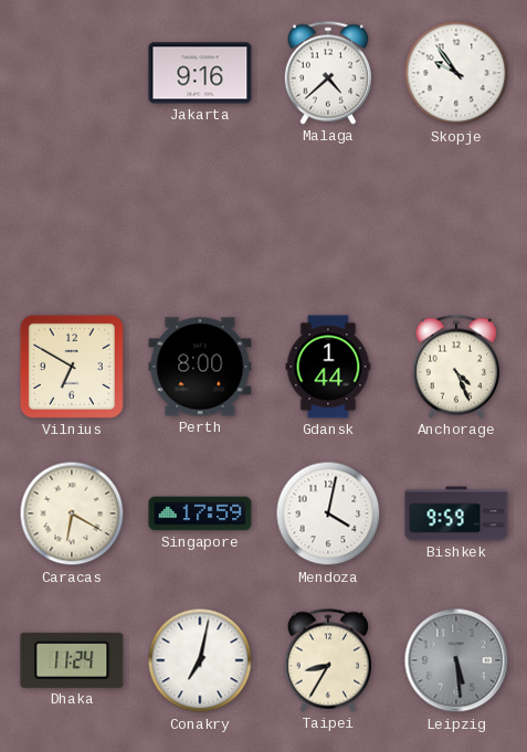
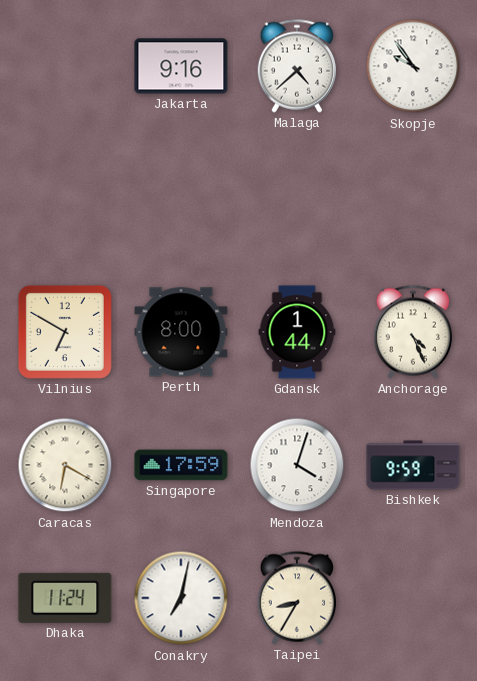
Mendoza: 4:02 -> 4:03 (297, 465)
Leipzig: 5:29 -> none (456, 660)
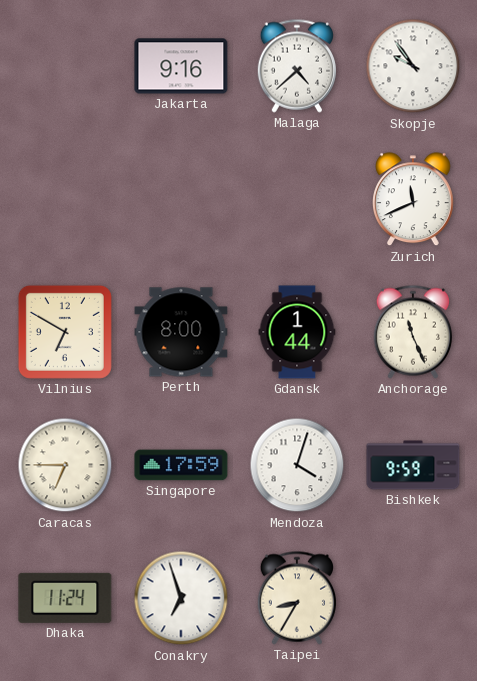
Zurich: none -> 11:41 (414, 200)
Anchorage: 4:26 -> 11:26 (412, 332)
Caracas: 6:20 -> 6:45 (65, 465)
Conakry: 7:02 -> 6:57 (181, 598)
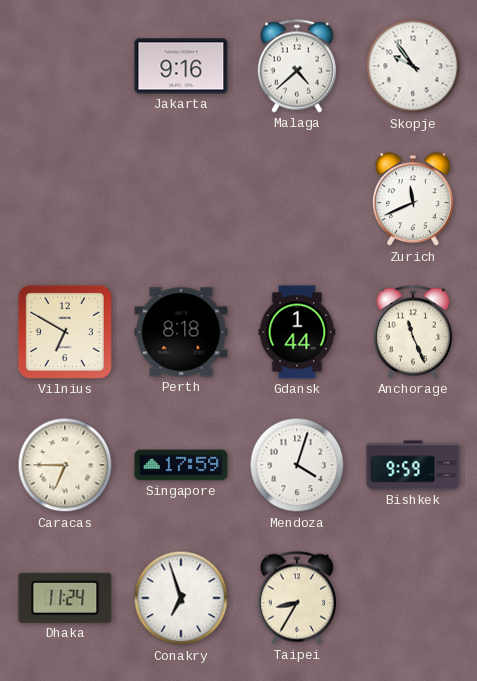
Perth: 8:00 -> 8:18 (181, 332)
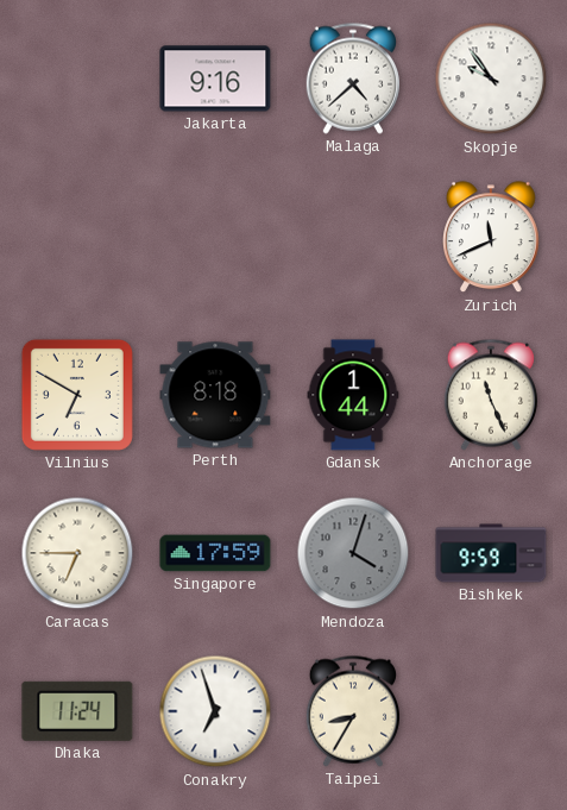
Mendoza dial: white -> grey (353, 553)
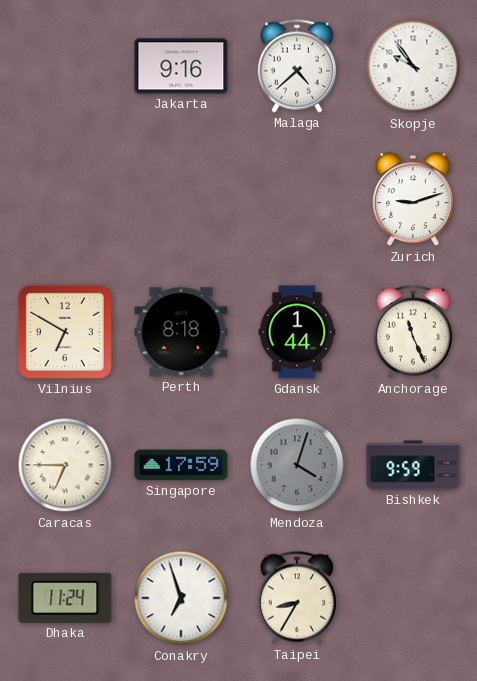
Zurich: 11:41 -> 9:12 (414, 200)
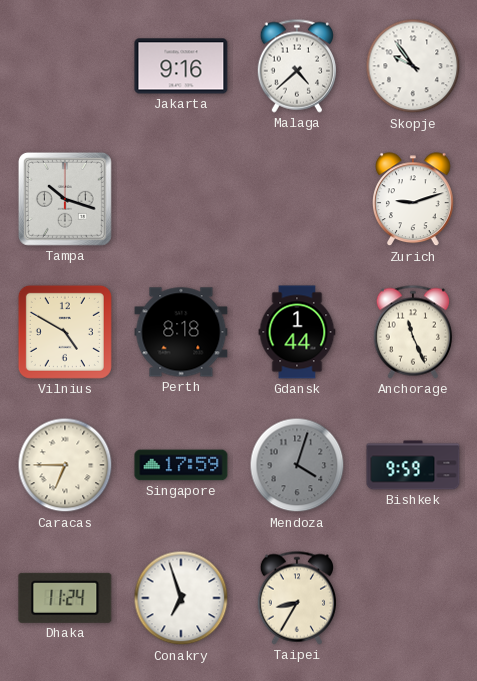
Tampa: none -> 10:18 (65, 199)
Vilnius: 6:50 -> 4:50 (65, 332)
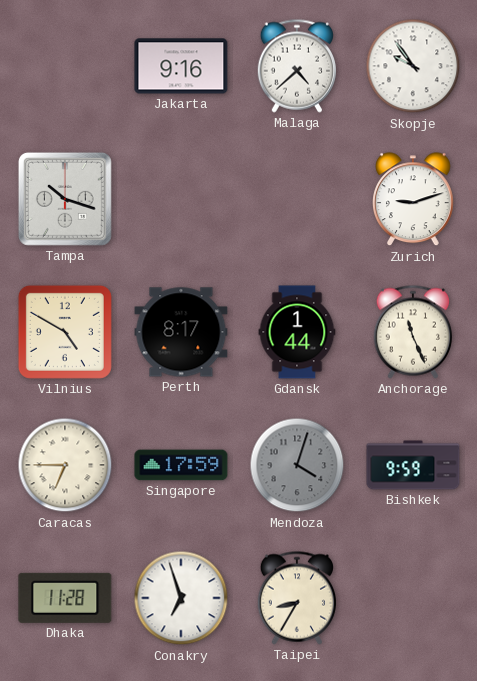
Perth: 8:18 -> 8:17 (181, 332)
Dhaka: 11:24 -> 11:28 (65, 598)
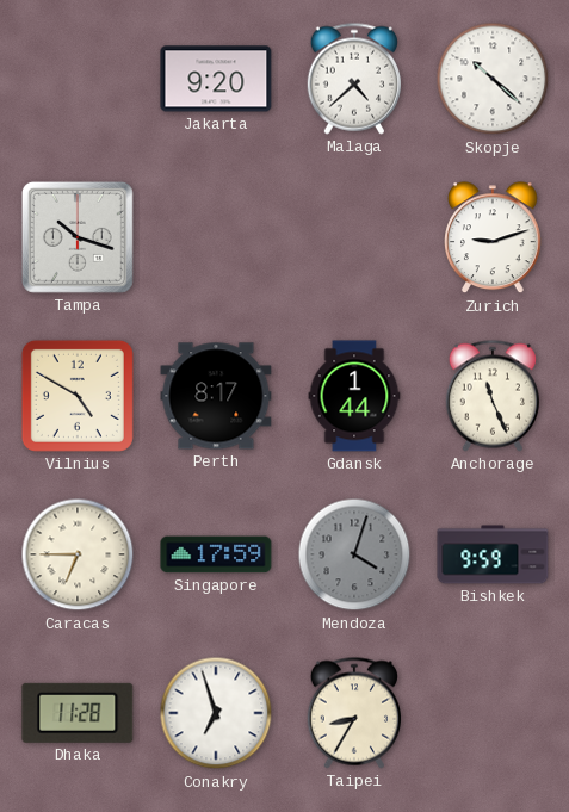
Jakarta: 9:16 -> 9:20 (216, 79)
Skopje: 9:54 -> 10:22 (493, 79)
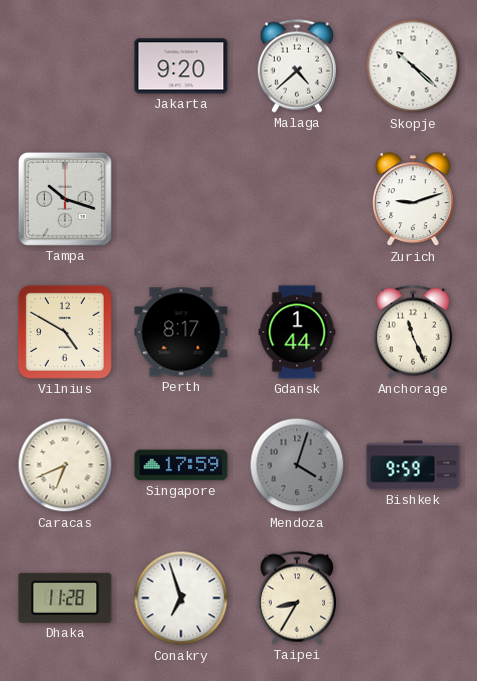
Caracas: 6:45 -> 6:41 (65, 465)
